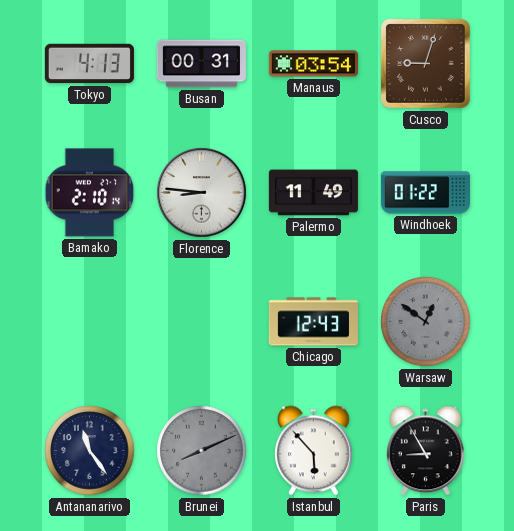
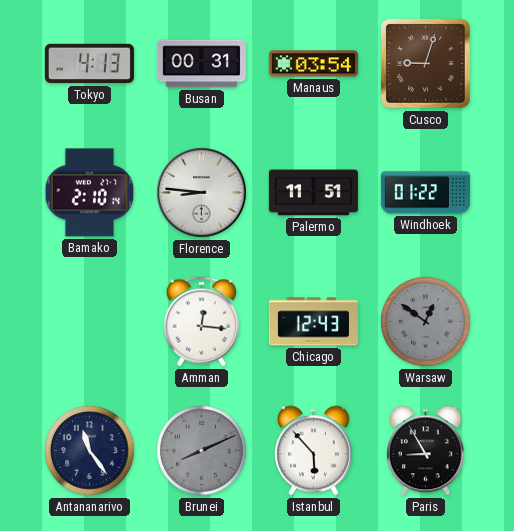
Palermo: 11:49 -> 11:51 (313, 193)
Amman: none -> 12:16 (202, 322)
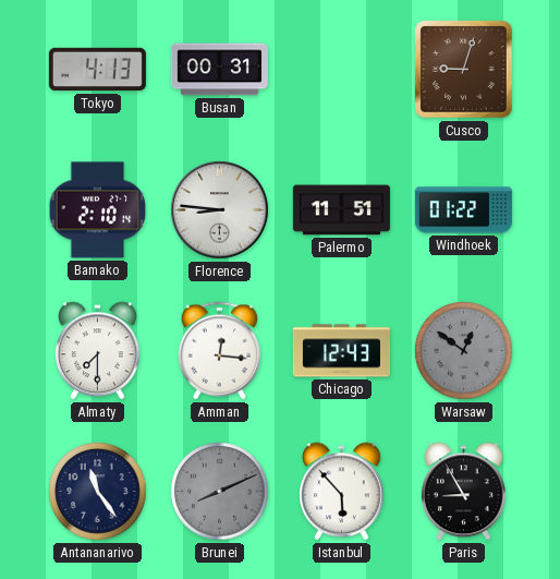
Manaus: 03:54 -> none (313, 64)
Almaty: none -> 7:30 (98, 351)
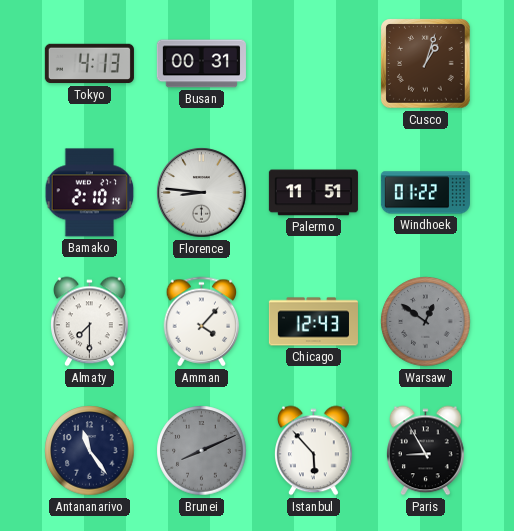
Cusco: 9:03 -> 1:03 (426, 64)
Amman: 12:16 -> 4:07 (202, 322)
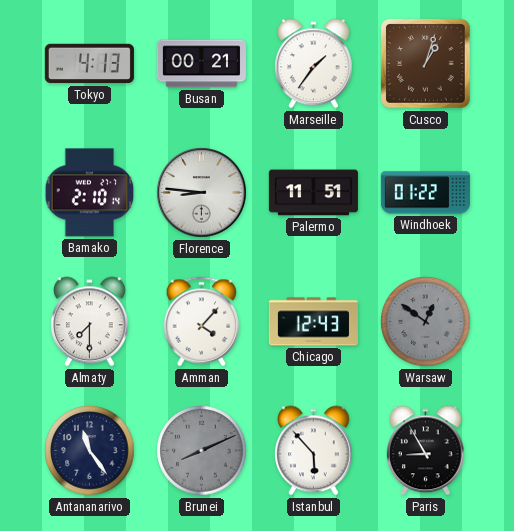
Busan: 00:31 -> 00:21 (201, 64)
Marseille: none -> 1:36 (314, 64)
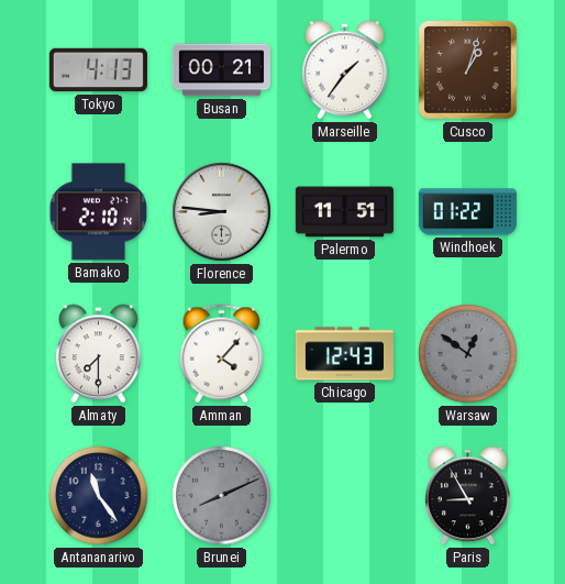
Istanbul: 5:53 -> none (314, 451)
